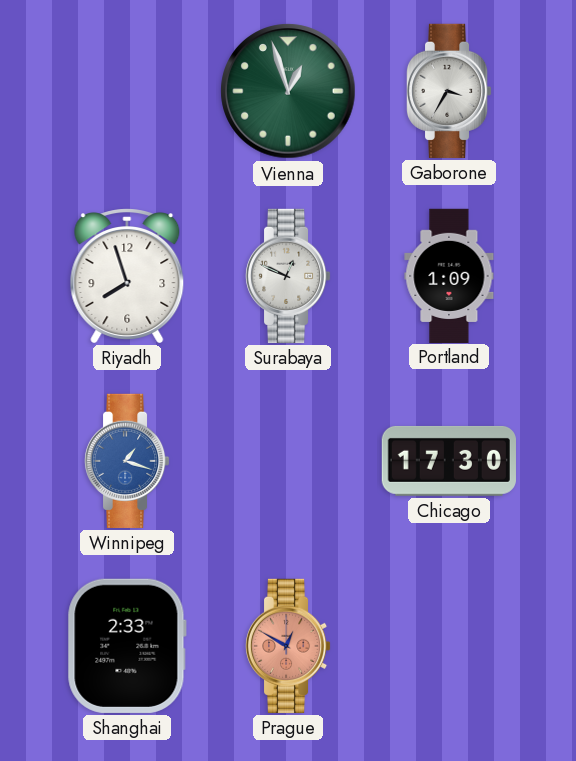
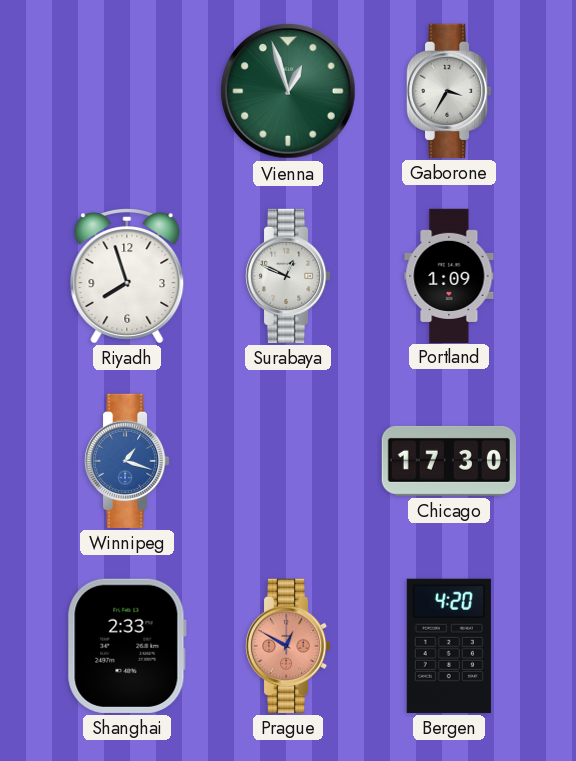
Bergen: none -> 4:20 (449, 646)
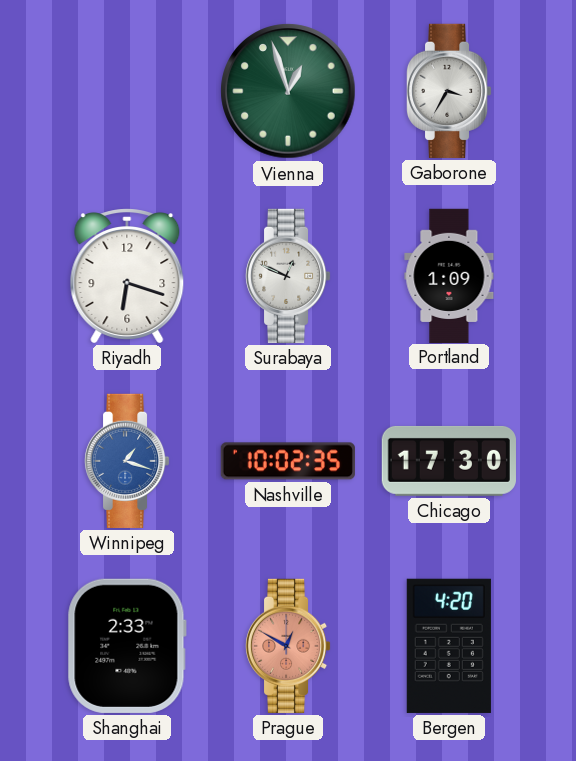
Riyadh: 7:57 -> 6:18 (127, 276)
Nashville: none -> 10:02 (288, 461)
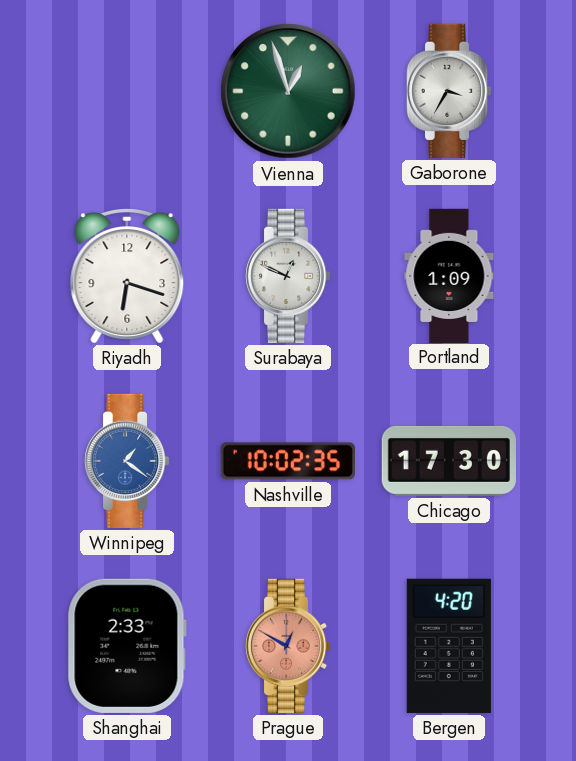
Winnipeg: 1:18 -> 1:21 (127, 461)
